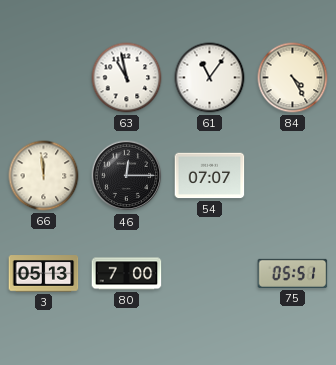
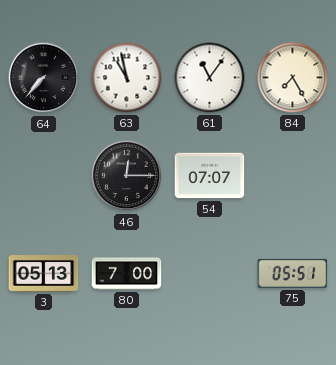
64: none -> 7:37 (44, 78)
84: 4:25 -> 7:25 (293, 78)
66: 11:59 -> none (44, 176)
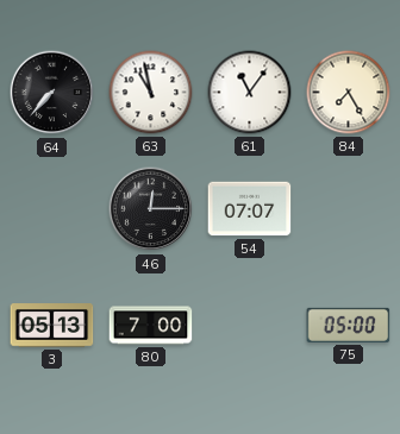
75: 05:51 -> 05:00 (349, 325)
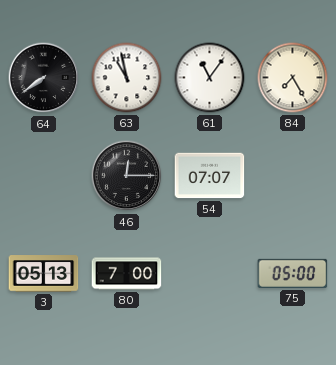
64: 7:37 -> 7:39 (44, 78)
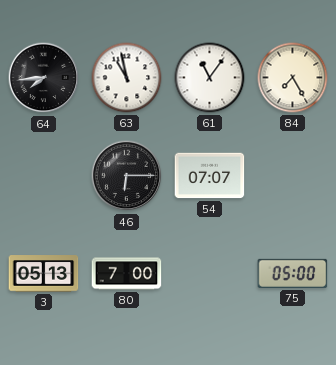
64: 7:39 -> 7:44 (44, 78)
46: 12:15 -> 6:15 (127, 176)
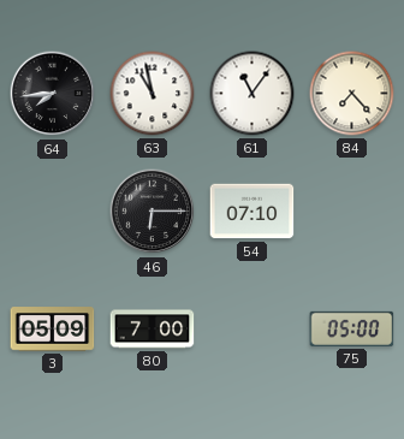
84: 7:25 -> 7:23 (352, 94)
54: 07:07 -> 07:10 (252, 212)
3: 05:13 -> 05:09 (53, 330)
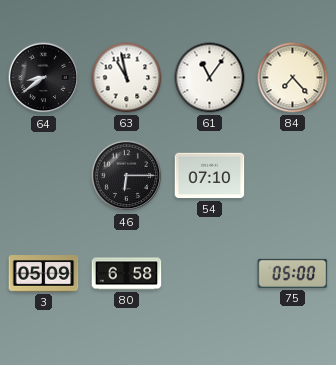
64: 7:44 -> 8:39 (44, 78)
80: 7:00 -> 6:58 (127, 274)
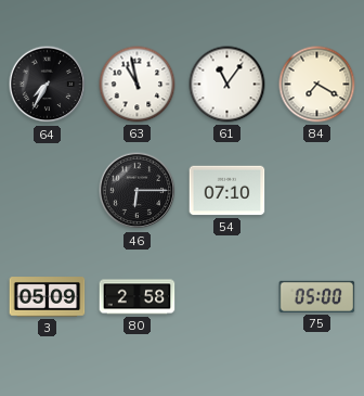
64: 8:39 -> 7:35 (48, 85)
84: 7:23 -> 7:20 (317, 85)
80: 6:58 -> 2:58 (138, 297)
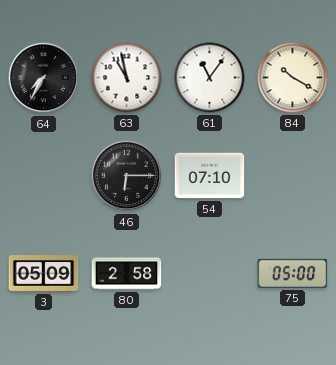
84: 7:20 -> 10:20 (293, 78)
